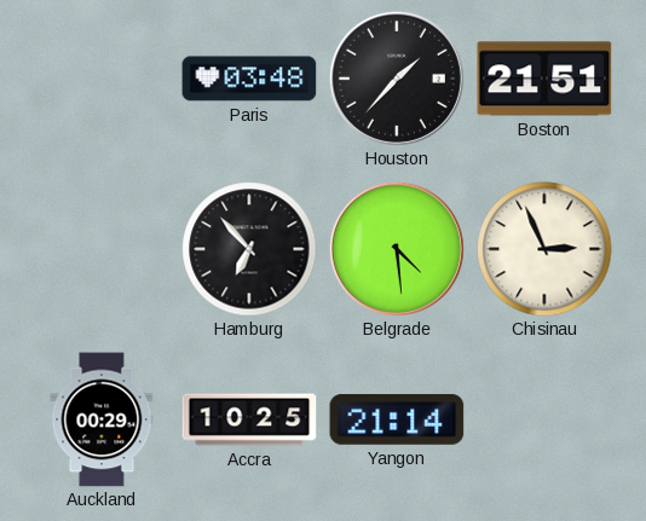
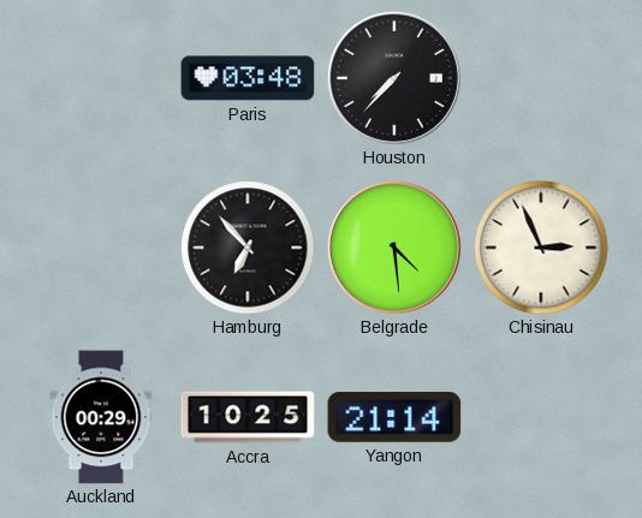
Houston: 1:37 -> 7:37 (394, 78)
Boston: 21:51 -> none (544, 79)
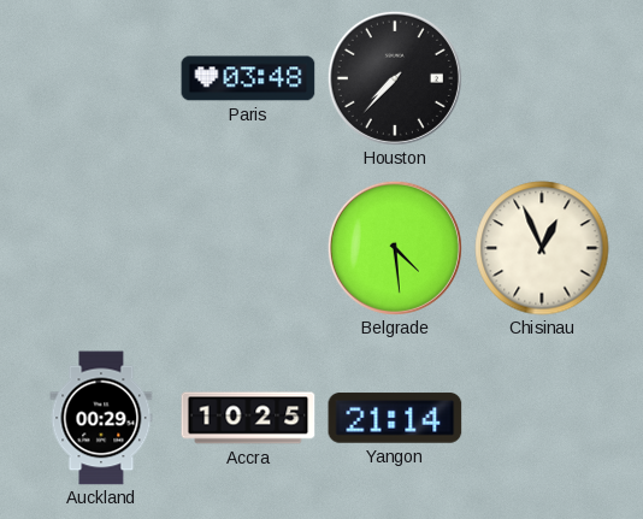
Hamburg: 6:53 -> none (248, 248)
Chisinau: 2:56 -> 12:56 (542, 248)
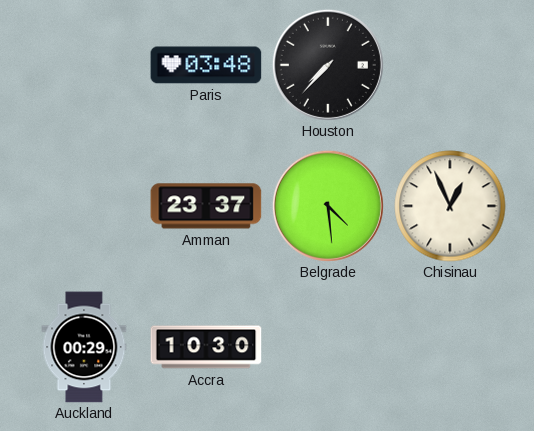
Amman: none -> 23:37 (206, 206)
Accra: 10:25 -> 10:30 (206, 347)
Yangon: 21:14 -> none (395, 418)
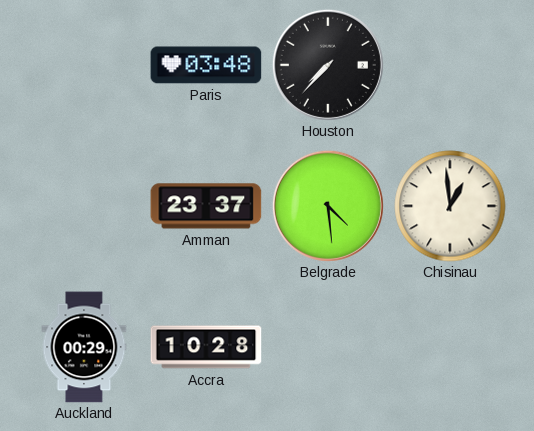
Chisinau: 12:56 -> 12:59 (450, 206)
Accra: 10:30 -> 10:28 (206, 347)
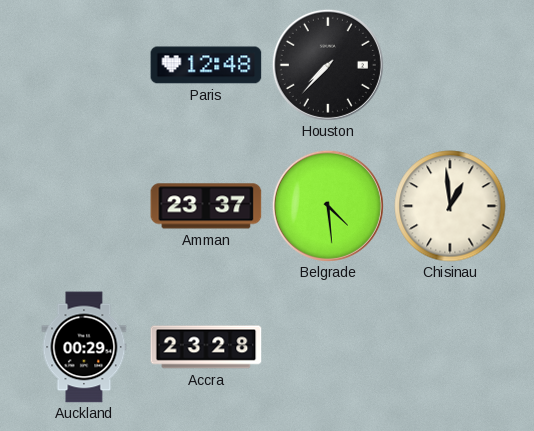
Paris: 03:48 -> 12:48 (206, 65)
Accra: 10:28 -> 23:28 (206, 347)
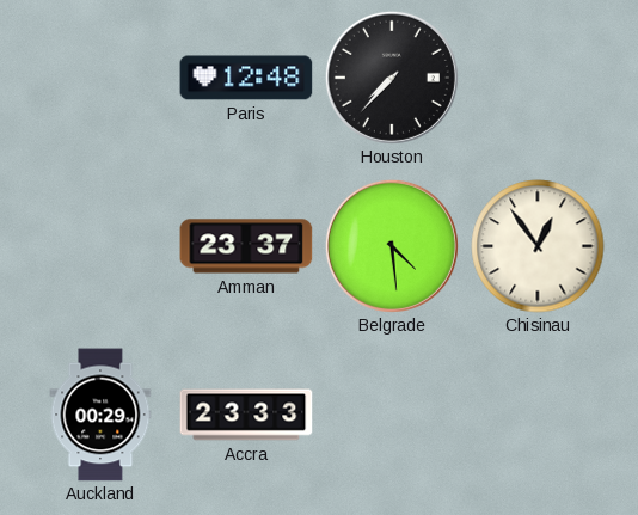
Chisinau: 12:59 -> 12:54 (538, 246)
Accra: 23:28 -> 23:33 (246, 415)
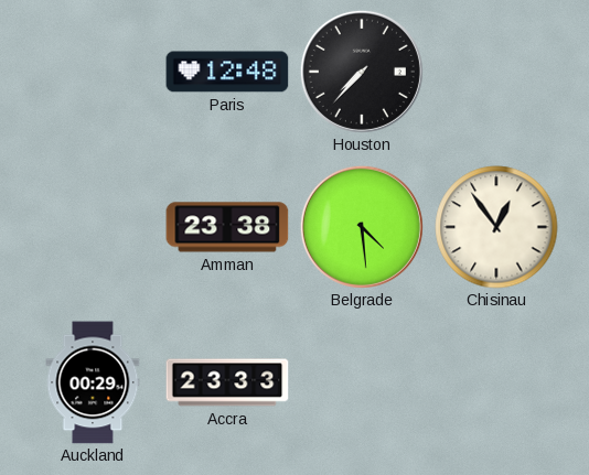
Amman: 23:37 -> 23:38 (227, 227)
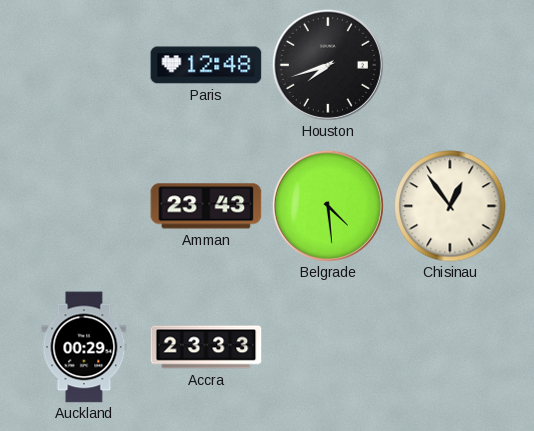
Houston: 7:37 -> 7:42 (328, 65)
Amman: 23:38 -> 23:43 (206, 206)
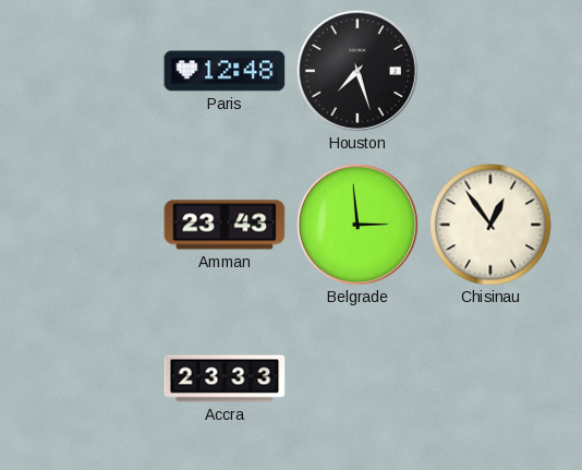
Houston: 7:42 -> 7:27 (357, 71)
Belgrade: 4:29 -> 2:59 (357, 225)
Auckland: 00:29 -> none (84, 347)
